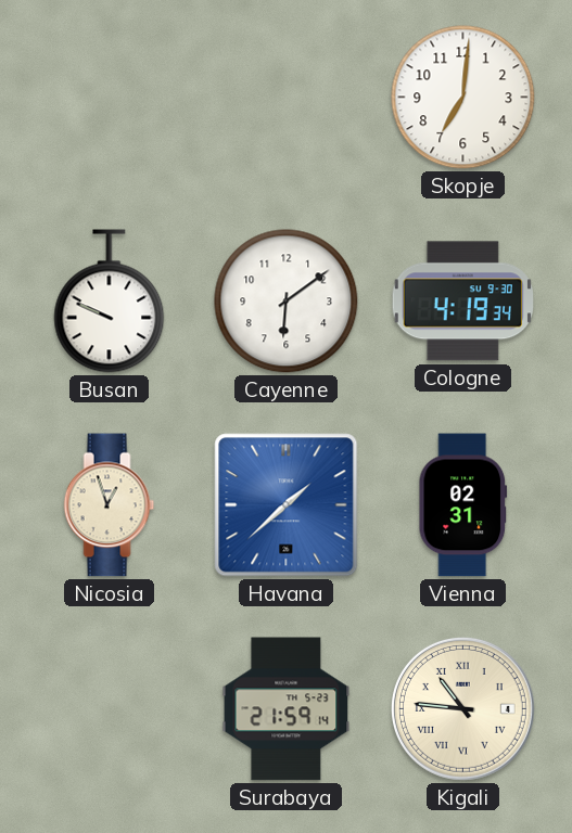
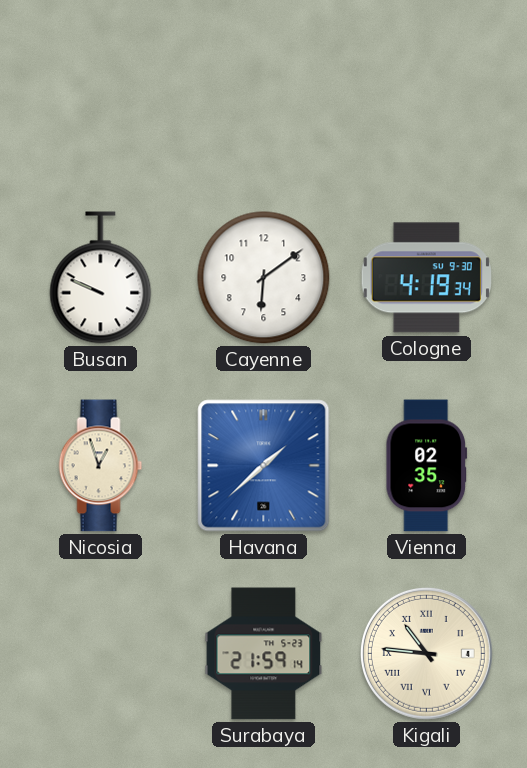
Skopje: 7:01 -> none (463, 98)
Vienna: 02:31 -> 02:35 (426, 466)
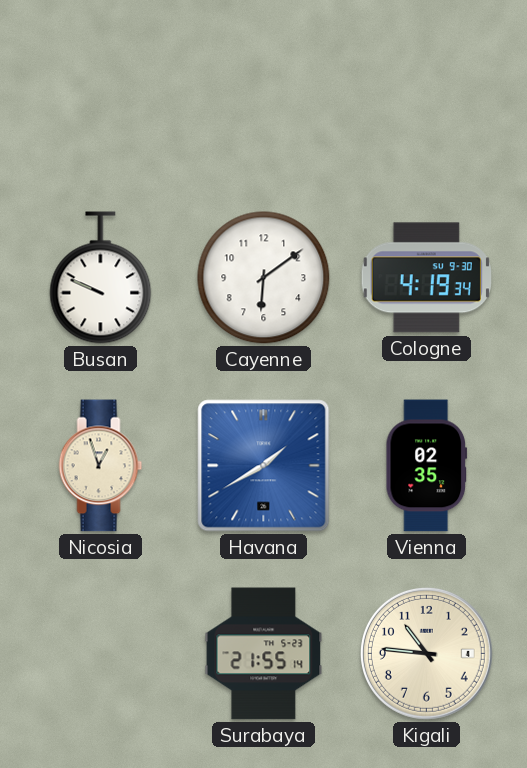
Havana: 1:38 -> 1:40 (264, 466)
Surabaya: 21:59 -> 21:55 (264, 654)
Kigali numerals: Roman -> Arabic (426, 653)
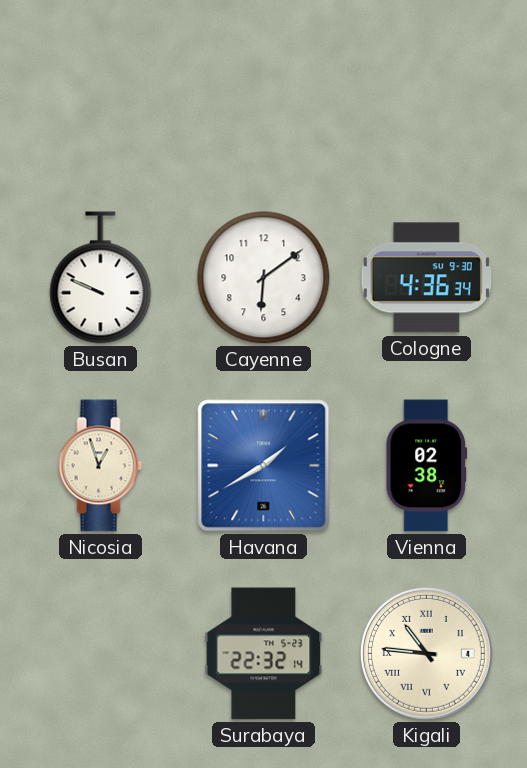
Cologne: 4:19 -> 4:36 (426, 278)
Vienna: 02:35 -> 02:38 (426, 466)
Surabaya: 21:55 -> 22:32 (264, 654)
Kigali numerals: Arabic -> Roman (426, 653)
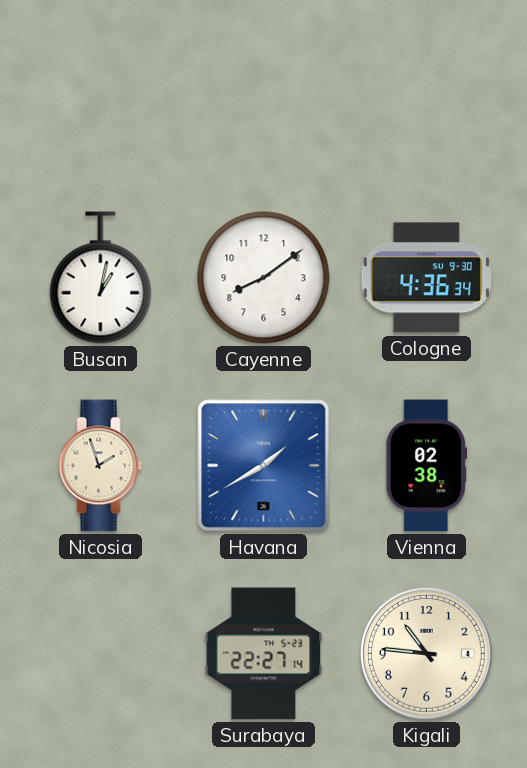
Busan: 9:49 -> 1:02 (101, 278)
Cayenne: 6:09 -> 8:09 (264, 278)
Nicosia: 12:57 -> 1:57 (101, 466)
Surabaya: 22:32 -> 22:27 (264, 654)
Kigali numerals: Roman -> Arabic (426, 653)
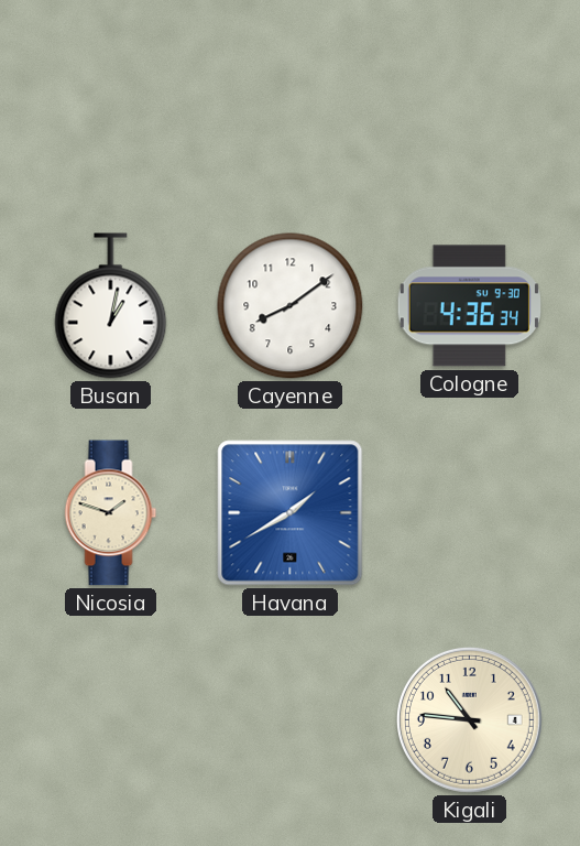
Nicosia: 1:57 -> 1:48 (111, 513)
Vienna: 02:38 -> none (426, 466)
Surabaya: 22:27 -> none (264, 654)
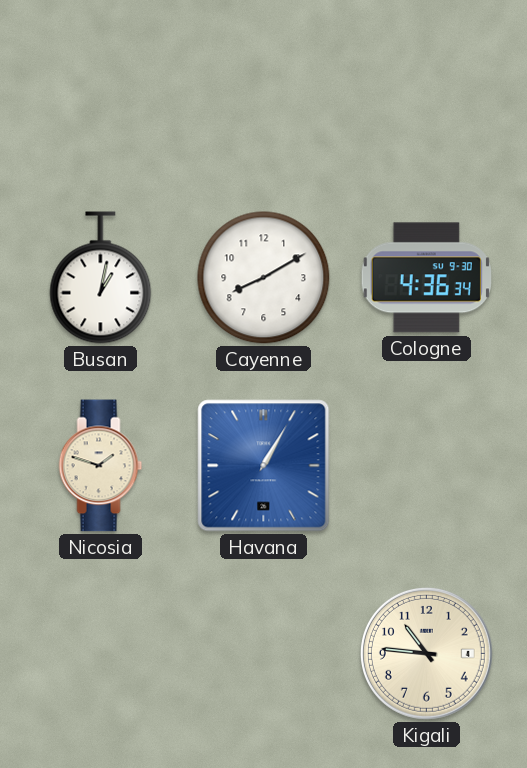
Cayenne: 8:09 -> 8:10 (264, 278)
Havana: 1:40 -> 1:05 (264, 466)
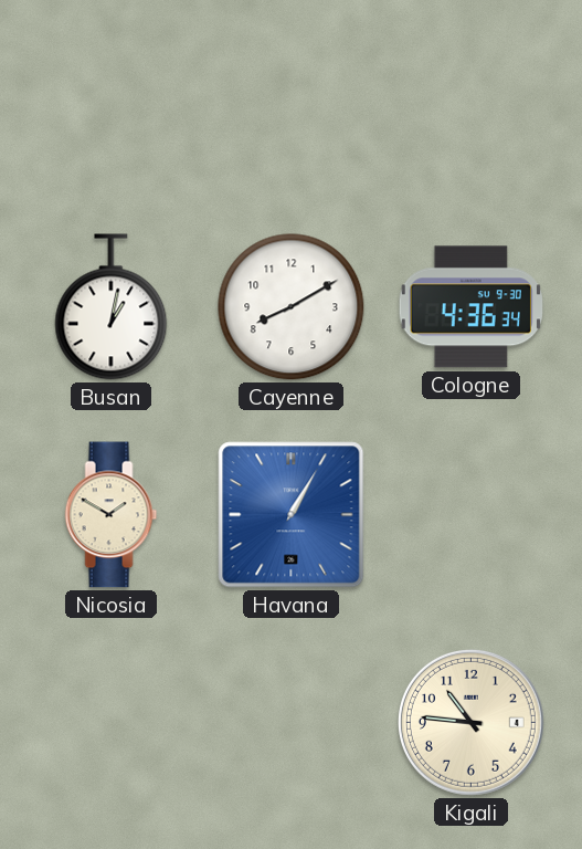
Nicosia: 1:48 -> 1:50 (112, 515)
